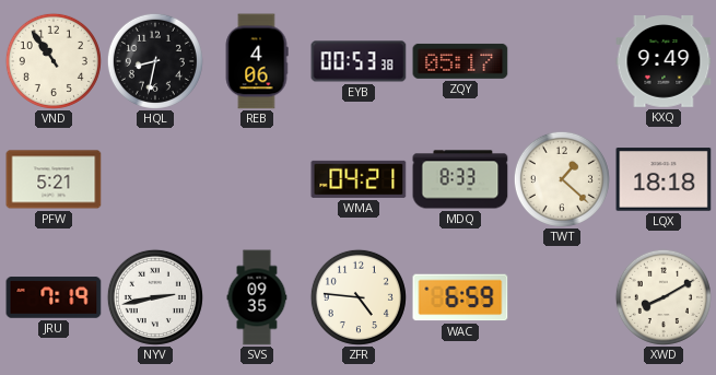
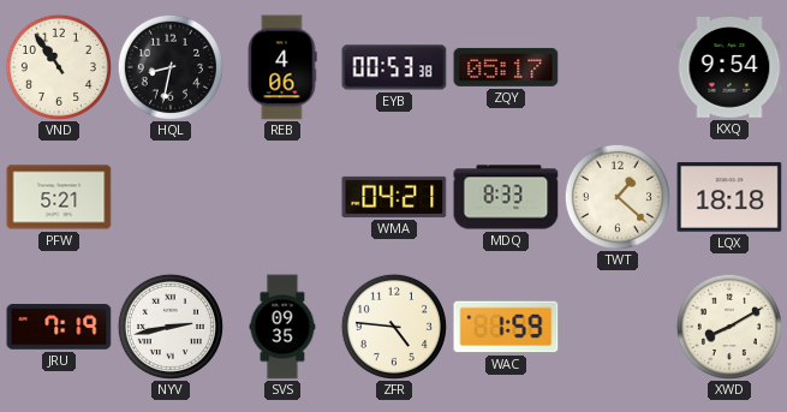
KXQ: 9:49 -> 9:54 (729, 67)
WAC: 6:59 -> 1:59 (506, 327)
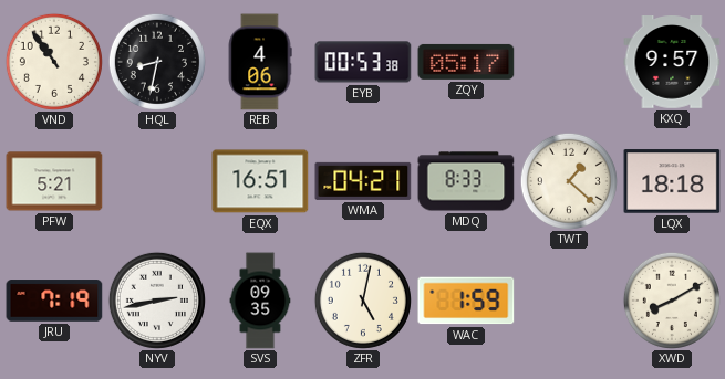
KXQ: 9:54 -> 9:57 (672, 62)
EQX: none -> 16:51 (260, 181)
ZFR: 4:46 -> 5:02 (363, 301)
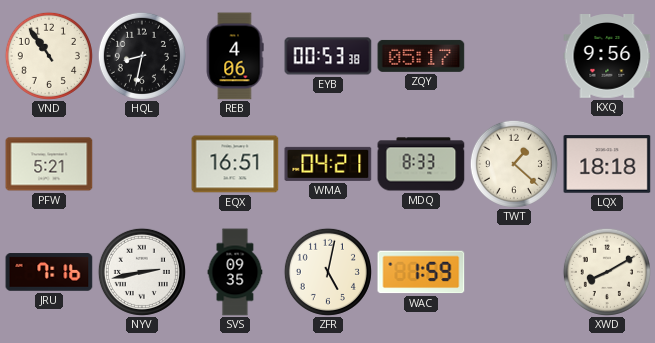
KXQ: 9:57 -> 9:56 (607, 56)
JRU: 7:19 -> 7:16 (49, 272)
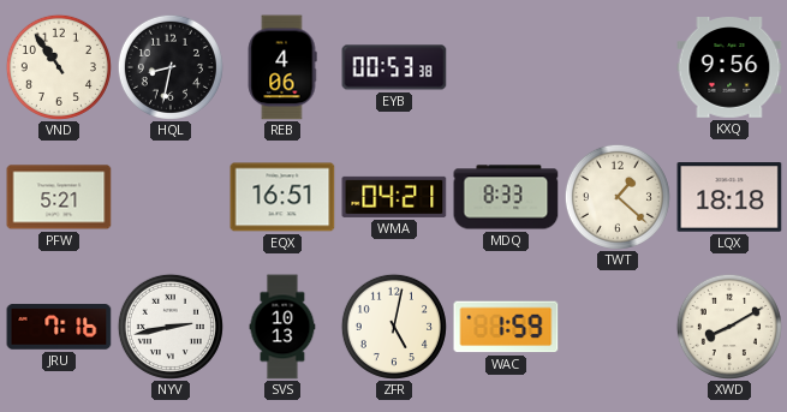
ZQY: 05:17 -> none (421, 56)
SVS: 09:35 -> 10:13 (282, 327)
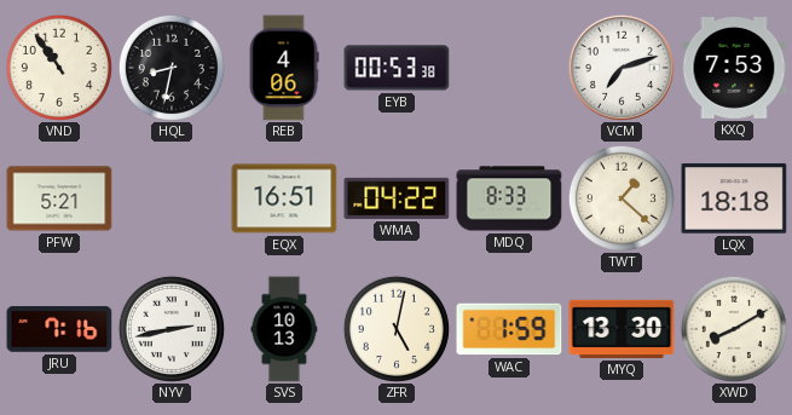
VCM: none -> 7:12 (622, 68)
KXQ: 9:56 -> 7:53 (734, 68)
WMA: 04:21 -> 04:22 (397, 198)
MYQ: none -> 13:30 (622, 329)
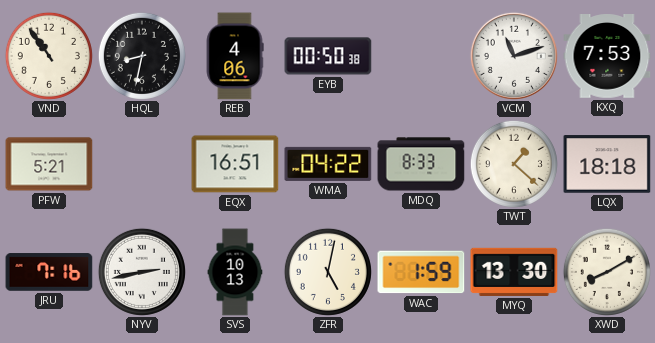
EYB: 00:53 -> 00:50 (328, 56)
VCM: 7:12 -> 11:12 (514, 56)
